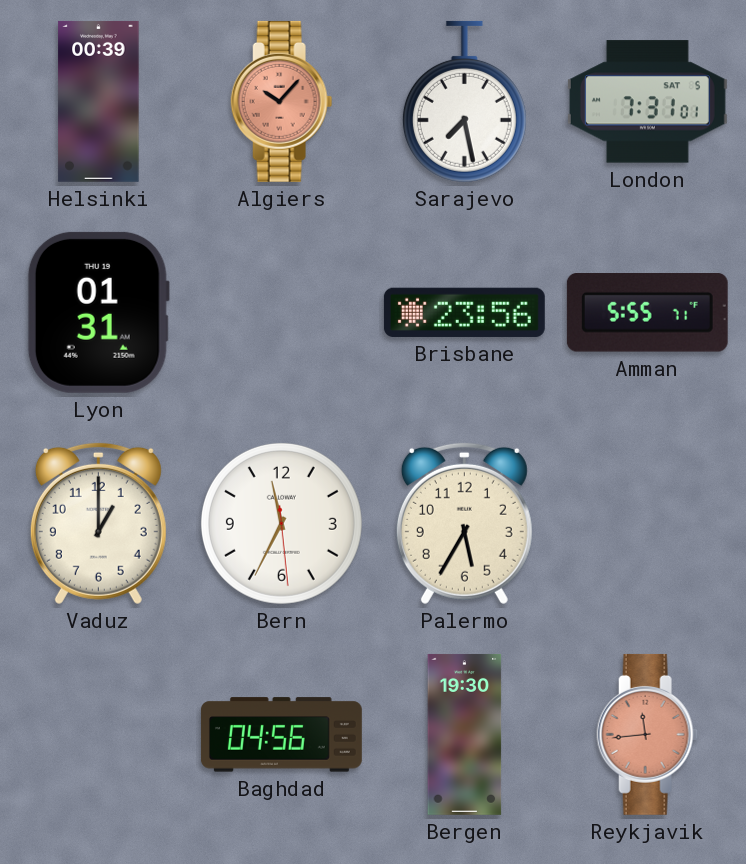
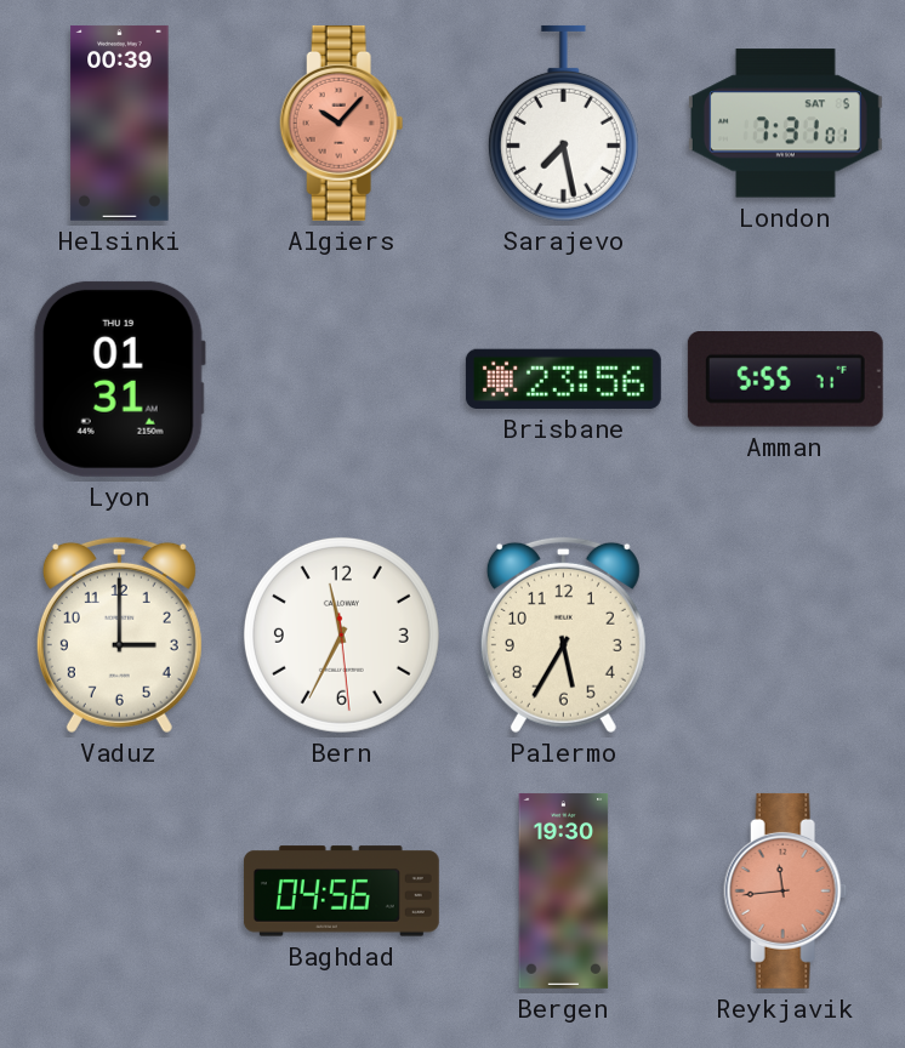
Vaduz: 1:00 -> 3:00 (119, 634)
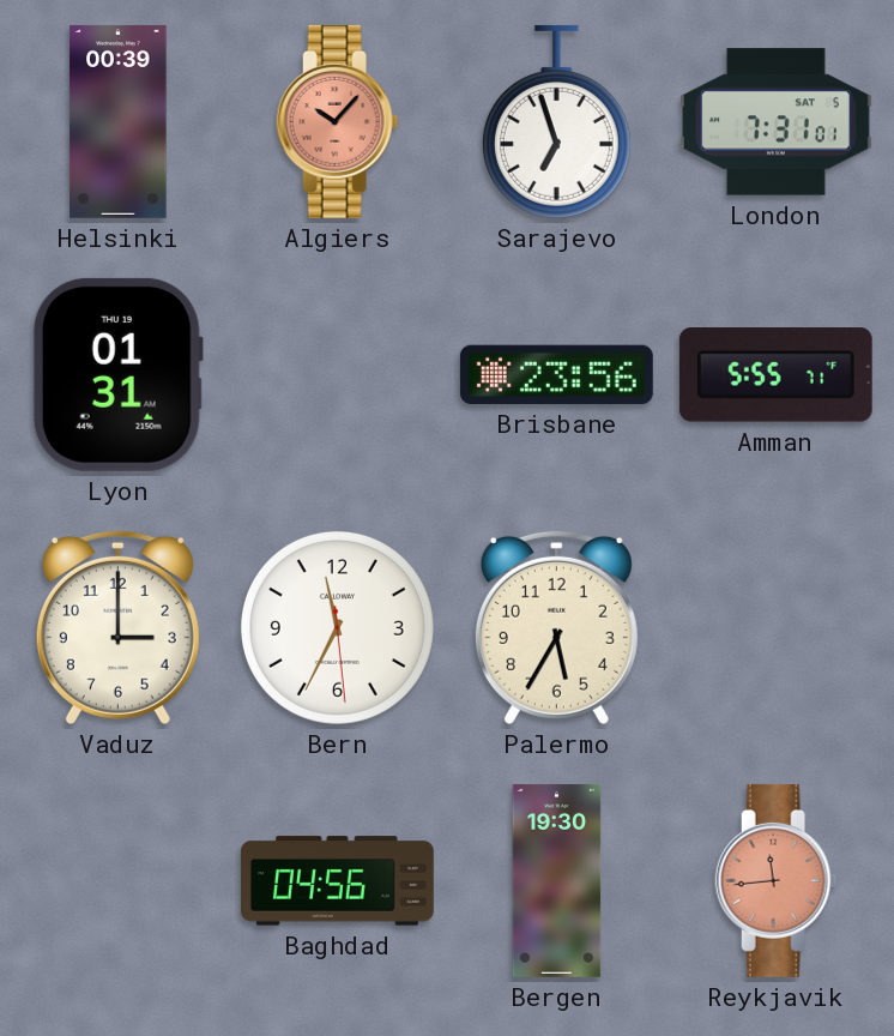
Sarajevo: 7:28 -> 6:57 (556, 121)
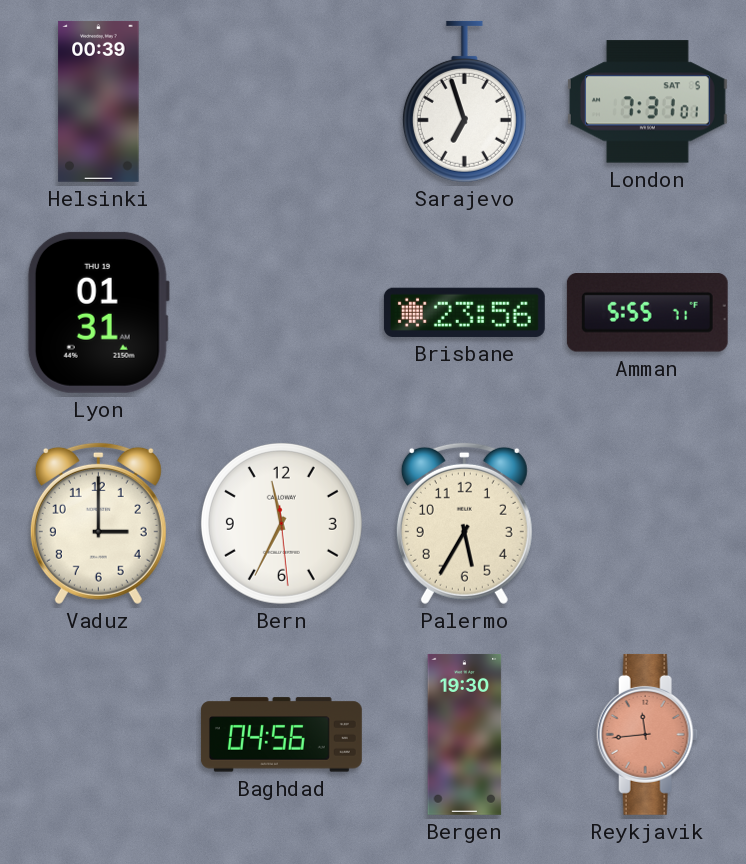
Algiers: 10:07 -> none (338, 121)
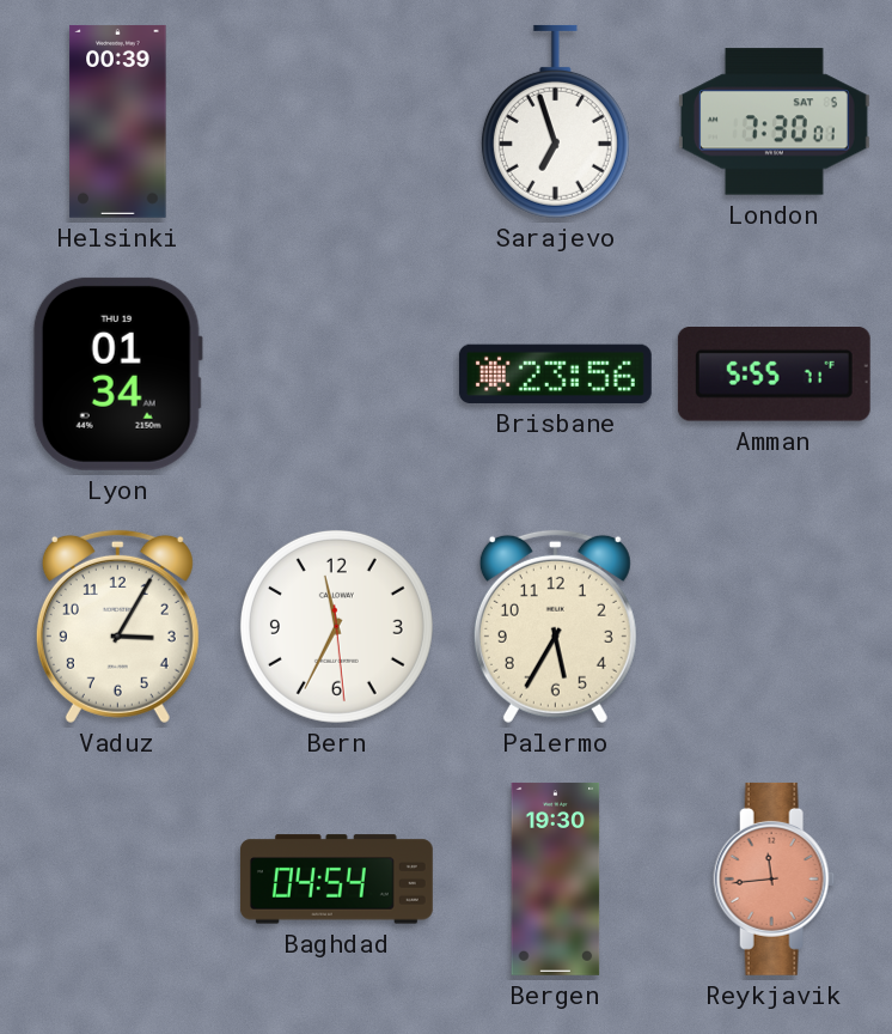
London: 7:31 -> 7:30 (774, 122)
Lyon: 01:31 -> 01:34 (117, 373)
Vaduz: 3:00 -> 3:05 (117, 626)
Baghdad: 04:56 -> 04:54 (336, 880)
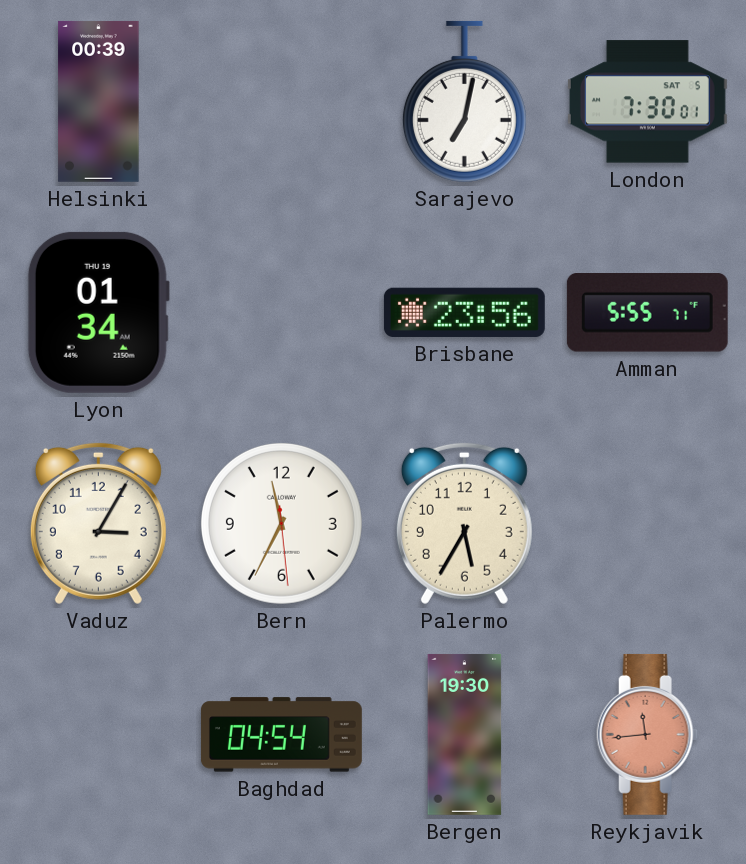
Sarajevo: 6:57 -> 7:02 (464, 101)
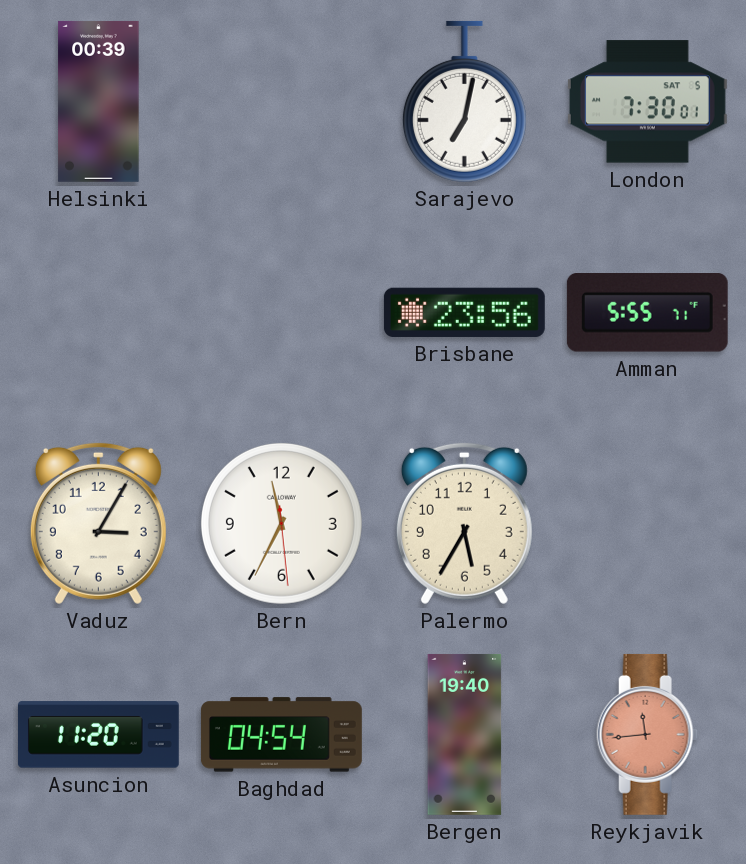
Lyon: 01:34 -> none (98, 312)
Asuncion: none -> 11:20 (98, 735)
Bergen: 19:30 -> 19:40 (465, 734)
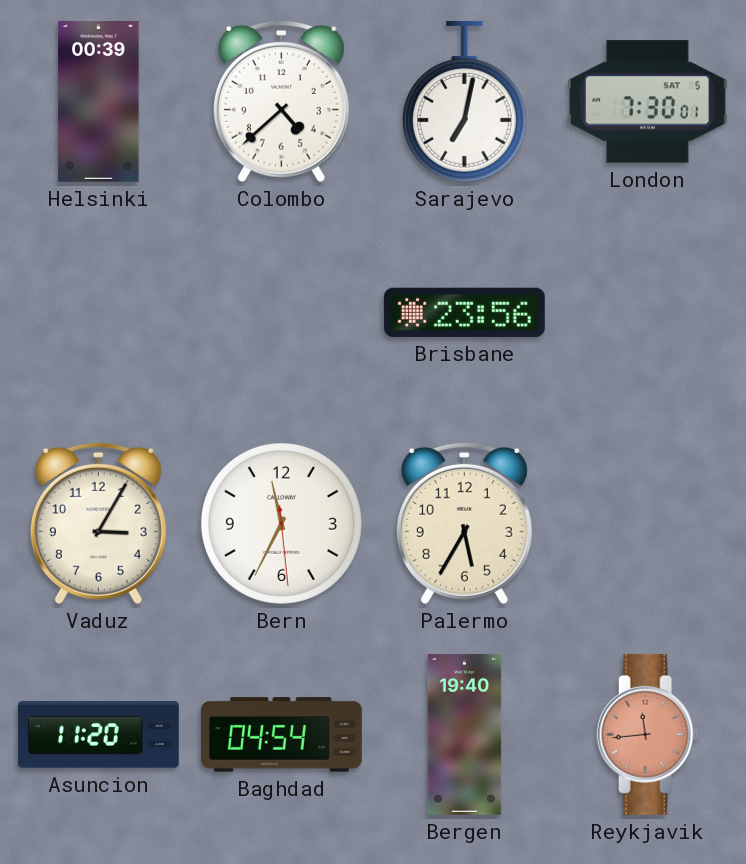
Colombo: none -> 4:38 (281, 101)
Amman: 5:55 -> none (647, 313)
